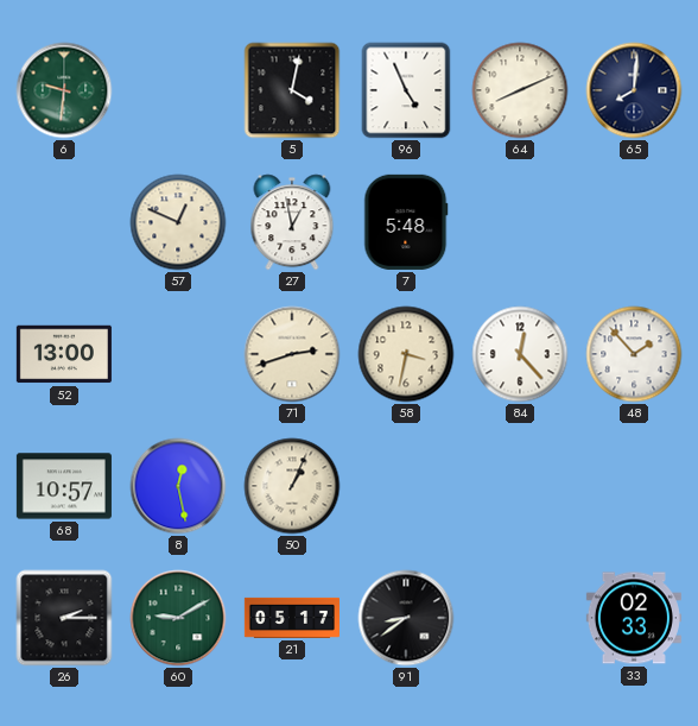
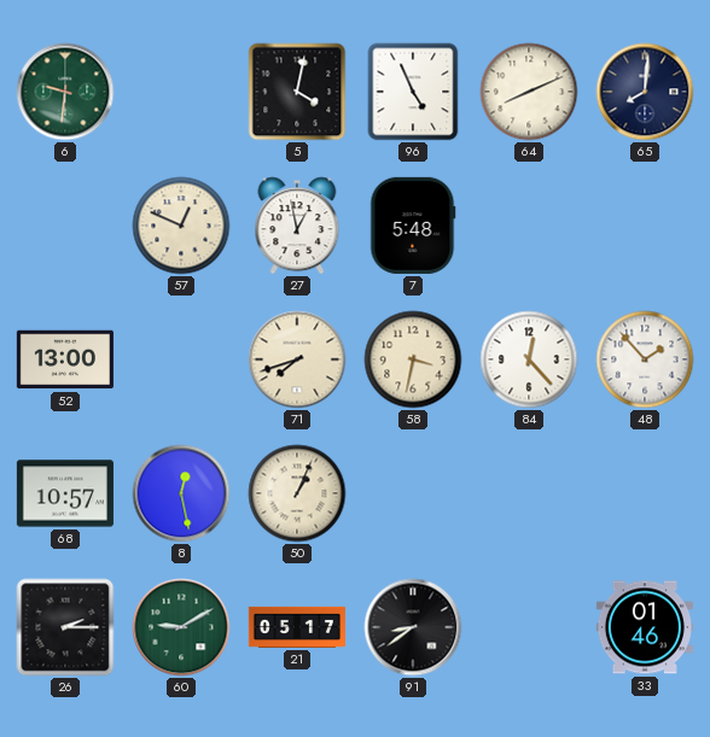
71: 2:42 -> 7:42 (297, 359)
33: 02:33 -> 01:46 (645, 627)
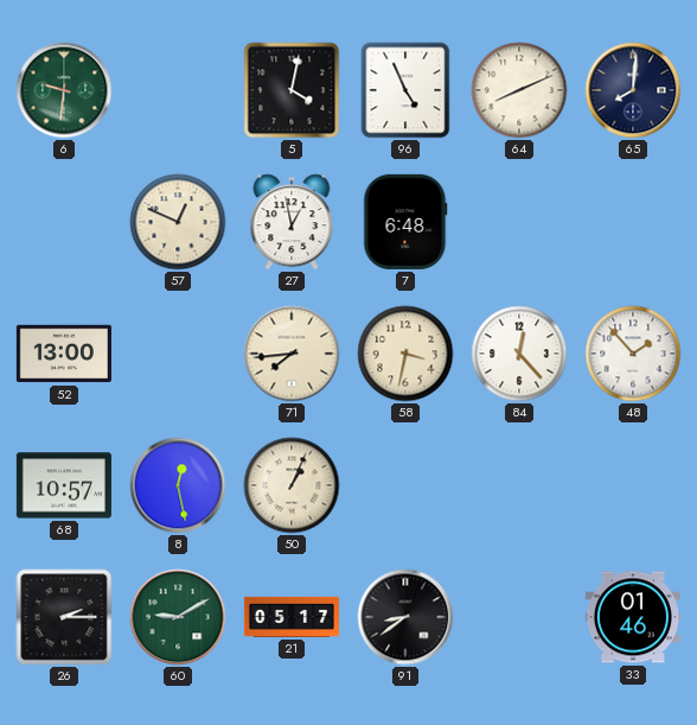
7: 5:48 -> 6:48 (405, 222)
71: 7:42 -> 7:44 (292, 354)
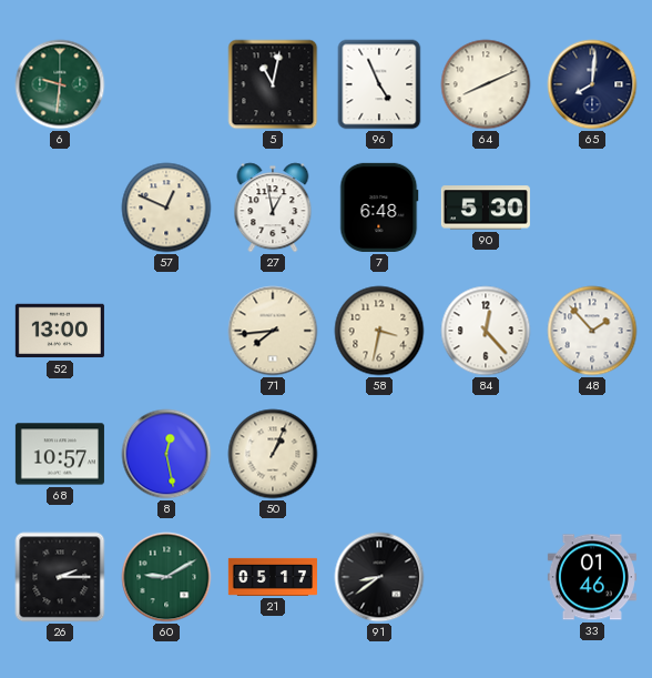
5: 4:02 -> 11:02 (273, 84)
90: none -> 5:30 (486, 208)
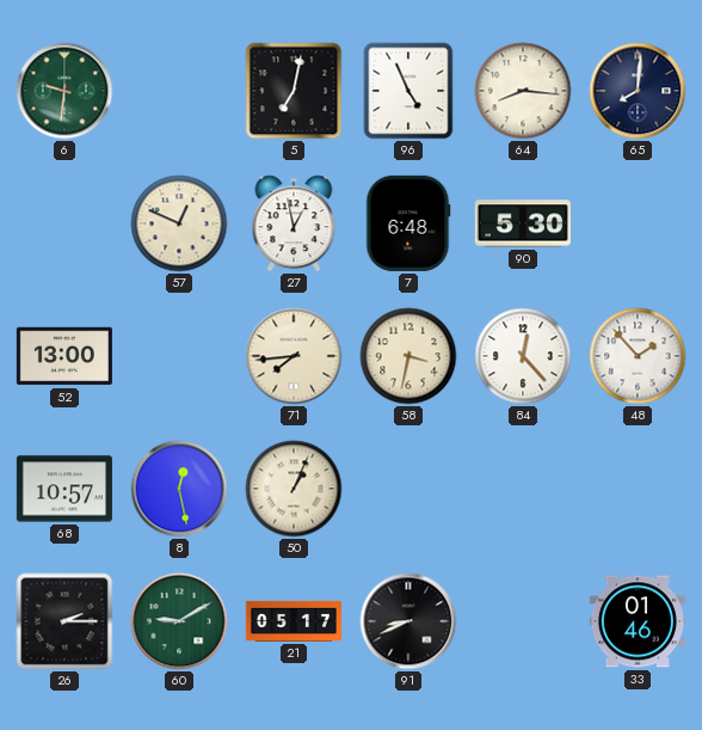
5: 11:02 -> 7:02 (294, 91)
64: 8:11 -> 8:16 (523, 91)
91: 8:39 -> 8:41 (408, 621)
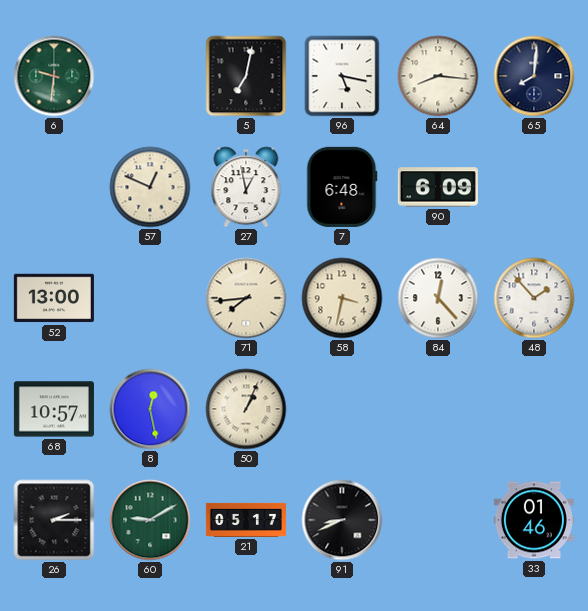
96: 4:56 -> 5:17 (342, 76)
90: 5:30 -> 6:09 (438, 187)
